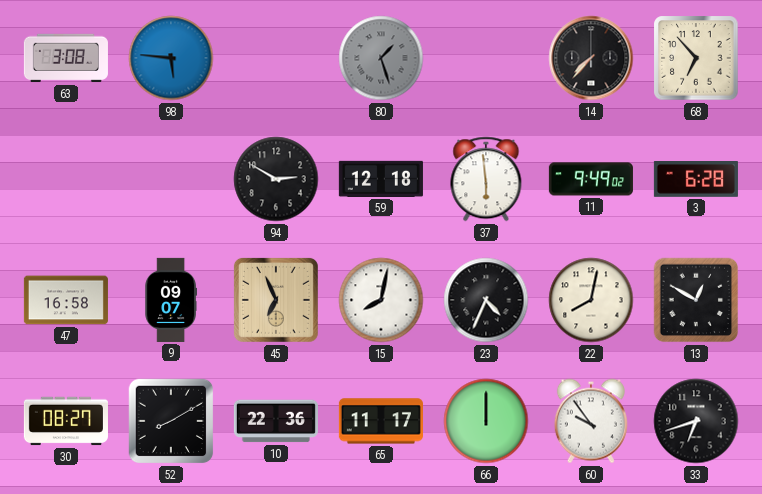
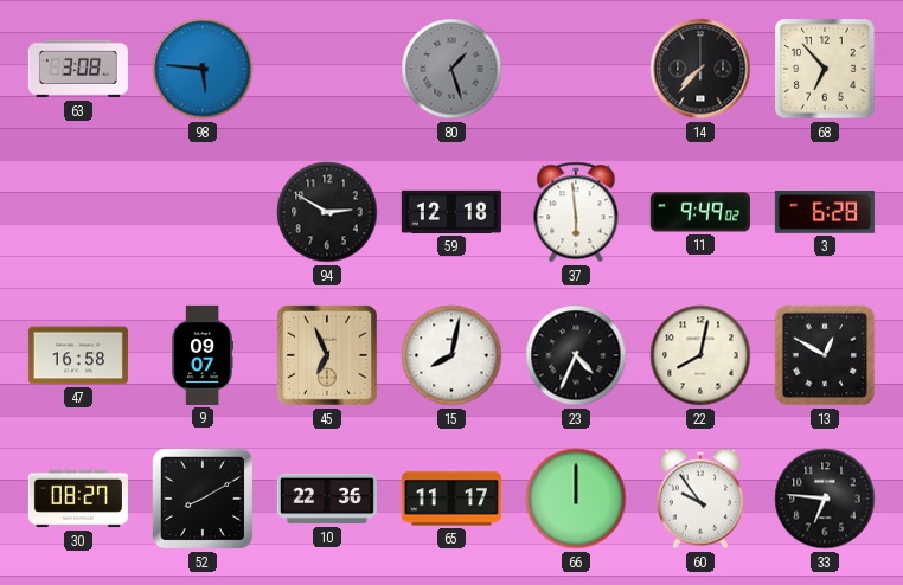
33: 6:42 -> 6:46 (825, 499)
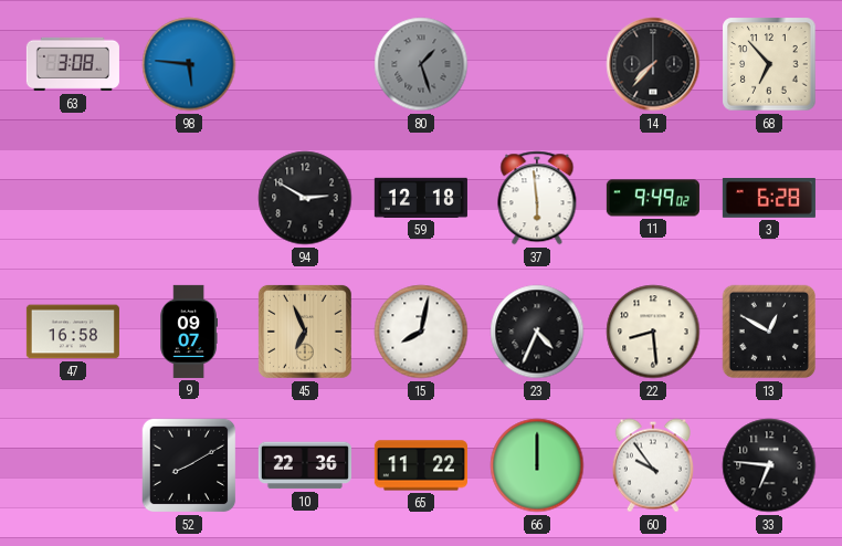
22: 8:02 -> 8:29 (653, 332)
30: 08:27 -> none (78, 499)
65: 11:17 -> 11:22 (421, 465)
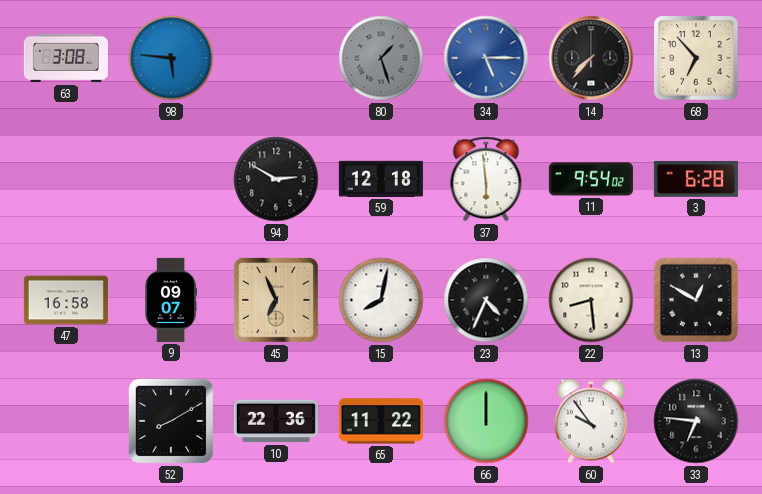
34: none -> 5:15 (486, 58)
11: 9:49 -> 9:54 (591, 179)
